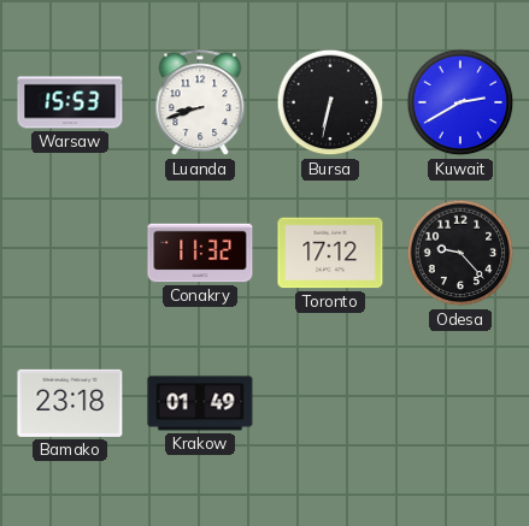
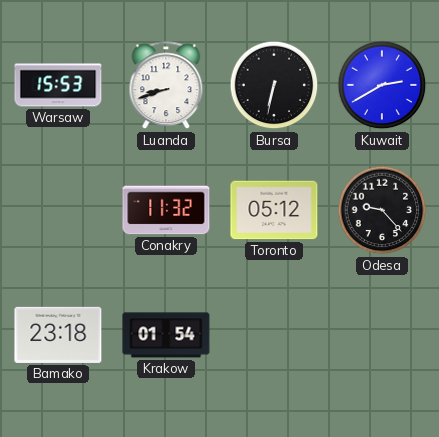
Toronto: 17:12 -> 05:12 (274, 210)
Krakow: 01:49 -> 01:54 (166, 335)
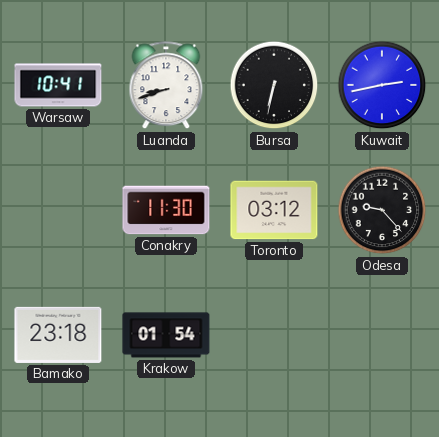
Warsaw: 15:53 -> 10:41 (58, 85)
Kuwait: 2:40 -> 2:43 (382, 85)
Conakry: 11:32 -> 11:30 (166, 210)
Toronto: 05:12 -> 03:12 (274, 210)
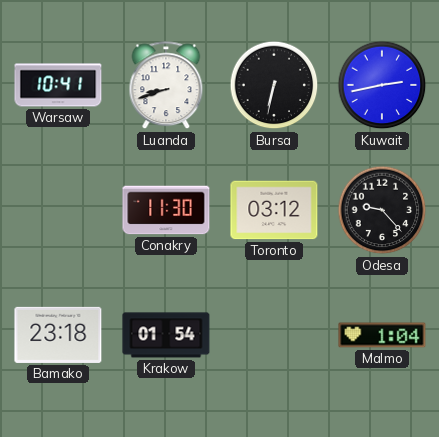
Malmo: none -> 1:04 (382, 335)
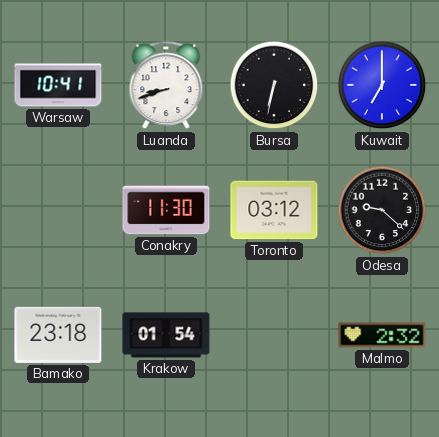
Kuwait: 2:43 -> 7:00 (382, 85)
Odesa: 9:23 -> 9:22 (382, 210)
Malmo: 1:04 -> 2:32 (382, 335)
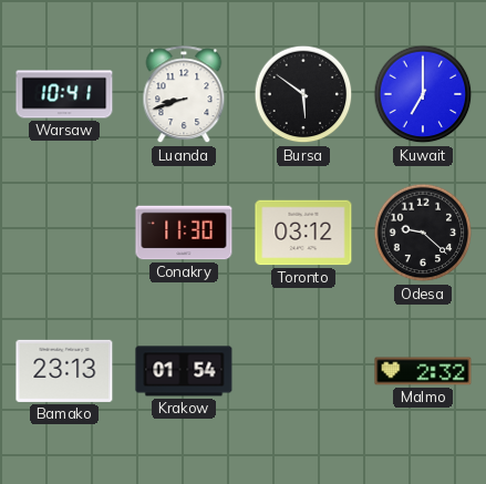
Bursa: 6:32 -> 5:51 (303, 94)
Bamako: 23:18 -> 23:13 (64, 371)
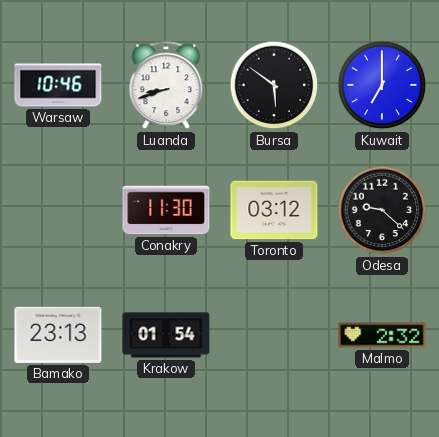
Warsaw: 10:41 -> 10:46 (58, 85)
